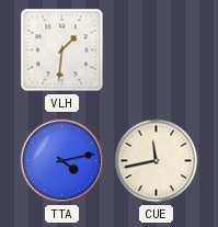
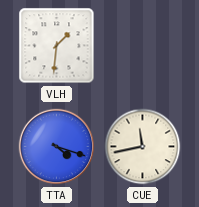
TTA: 4:13 -> 4:18 (57, 147)
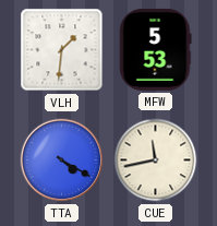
MFW: none -> 5:53 (156, 49)
TTA: 4:18 -> 4:20 (62, 160)
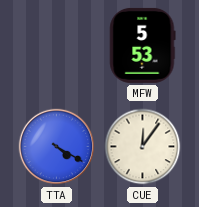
VLH: 1:31 -> none (62, 50)
CUE: 11:43 -> 12:06 (143, 147)
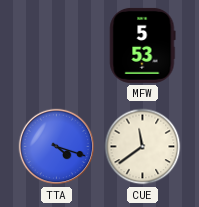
TTA: 4:20 -> 4:18 (57, 147)
CUE: 12:06 -> 11:39 (143, 147)
